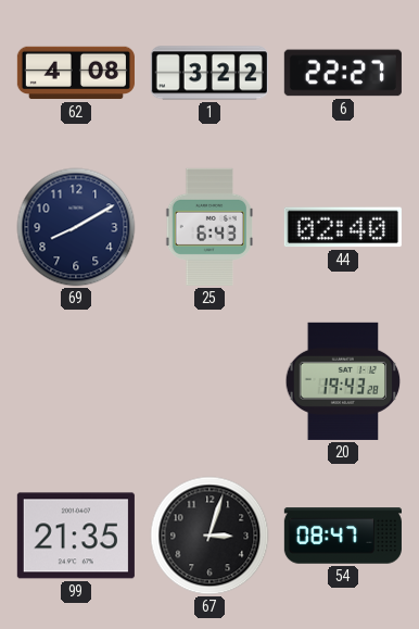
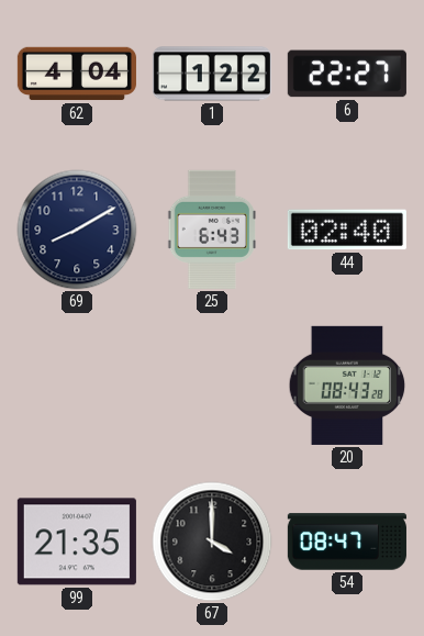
62: 4:08 -> 4:04 (77, 74)
1: 3:22 -> 1:22 (212, 74)
20: 19:43 -> 08:43 (347, 386)
67: 3:03 -> 4:00 (212, 542)
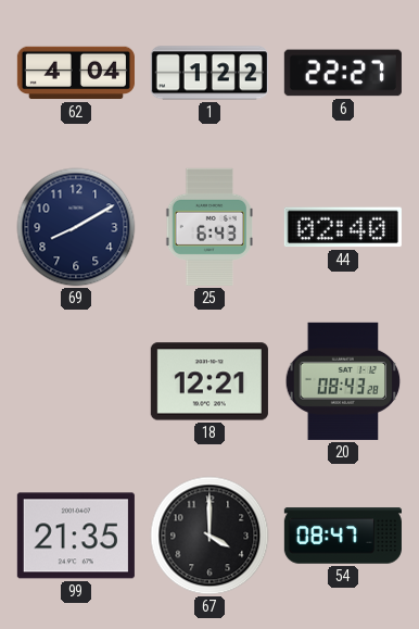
18: none -> 12:21 (210, 381)
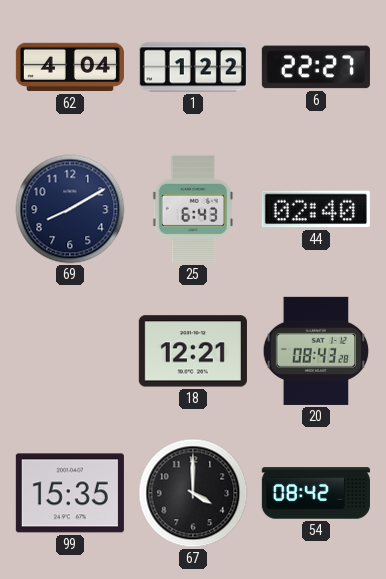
99: 21:35 -> 15:35 (70, 493)
54: 08:47 -> 08:42 (316, 493)
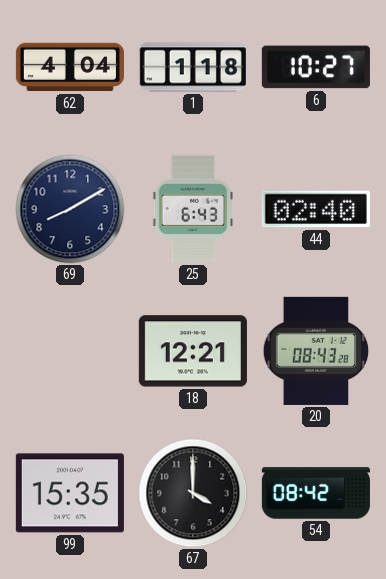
1: 1:22 -> 1:18 (193, 67)
6: 22:27 -> 10:27 (316, 67)
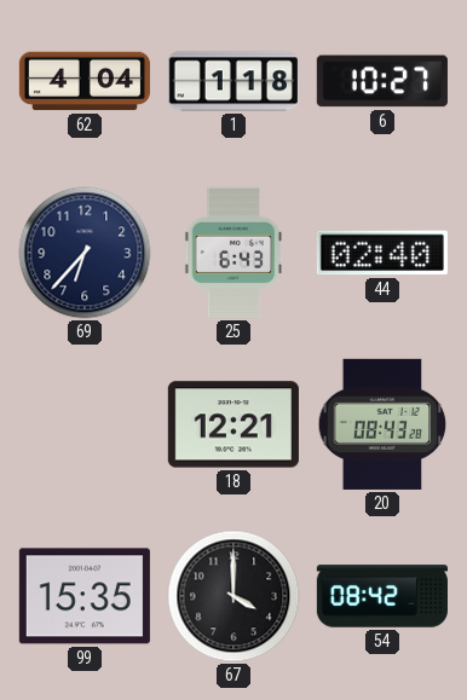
69: 8:10 -> 6:37 (85, 253)
